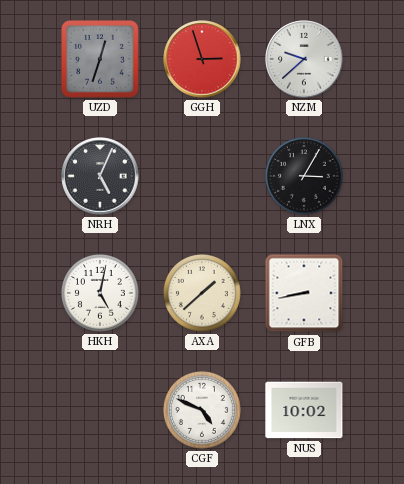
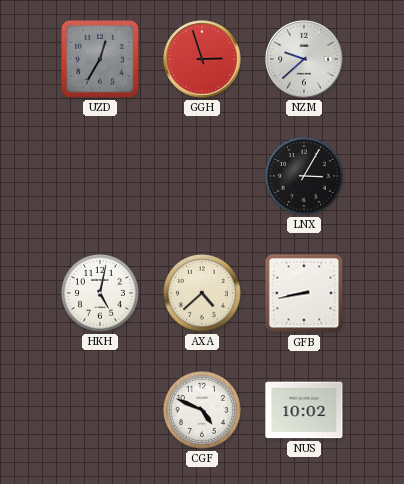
UZD: 12:33 -> 12:35 (101, 60)
NRH: 5:04 -> none (100, 176)
AXA: 1:38 -> 4:38 (202, 293)
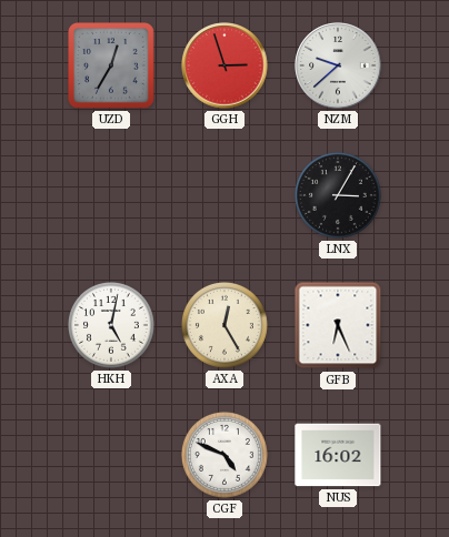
AXA: 4:38 -> 12:25 (225, 325)
GFB: 8:43 -> 6:26 (338, 325)
NUS: 10:02 -> 16:02 (338, 455)
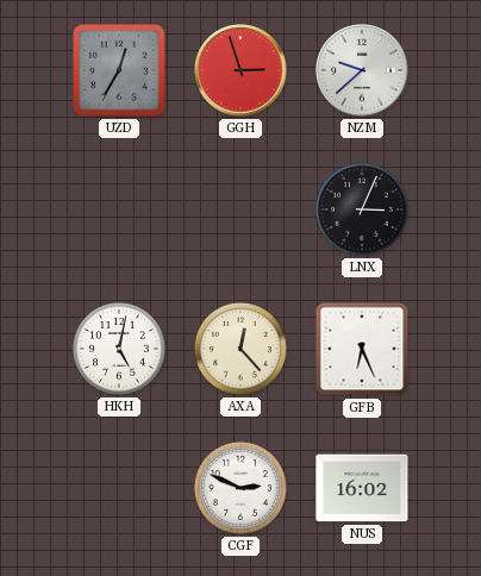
LNX: 3:05 -> 3:04 (362, 209)
AXA: 12:25 -> 12:23 (240, 349)
CGF: 4:49 -> 2:49 (240, 488)
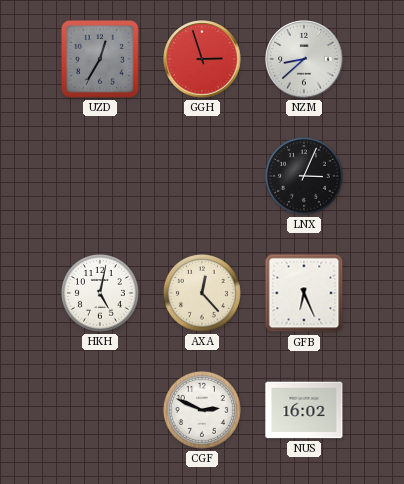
NZM: 9:38 -> 8:38 (304, 59)
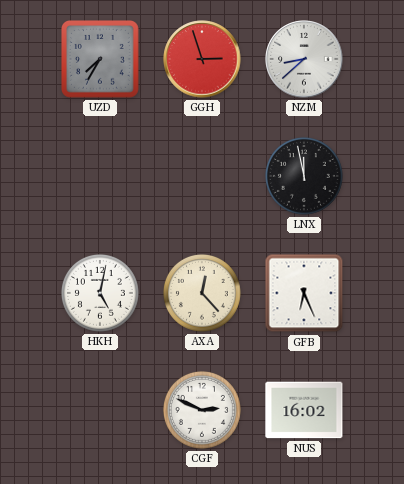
UZD: 12:35 -> 7:35 (101, 60)
LNX: 3:04 -> 11:58 (304, 176)
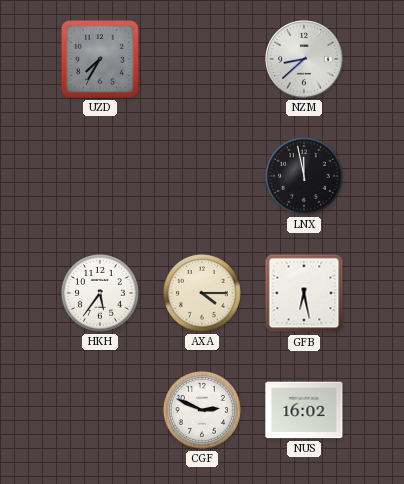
GGH: 2:57 -> none (202, 59)
HKH: 5:02 -> 5:36 (100, 293)
AXA: 12:23 -> 4:15 (202, 293)
GFB: 6:26 -> 6:28 (304, 293)
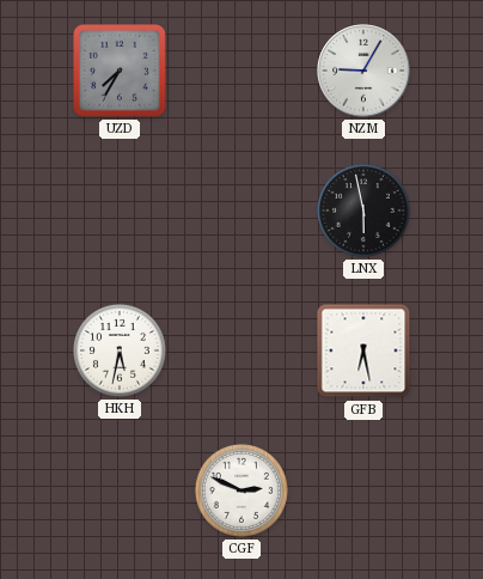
NZM: 8:38 -> 9:05 (363, 71)
LNX: 11:58 -> 5:58 (363, 211)
HKH: 5:36 -> 5:32 (120, 351)
AXA: 4:15 -> none (202, 293)
NUS: 16:02 -> none (304, 410)
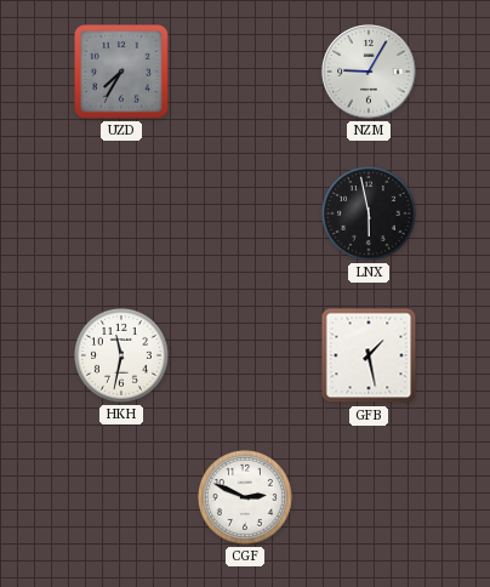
HKH: 5:32 -> 11:32 (121, 355)
GFB: 6:28 -> 1:28 (369, 355)
